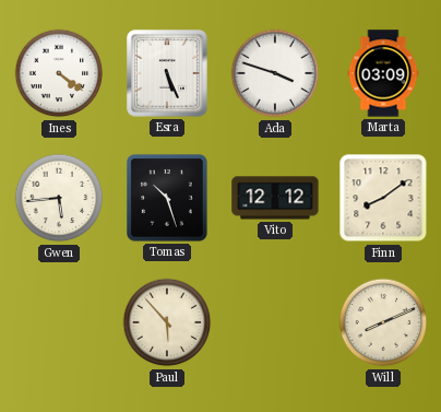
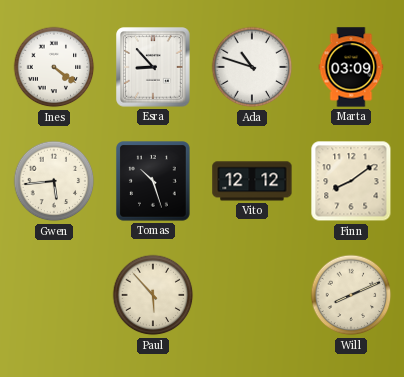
Esra: 5:26 -> 8:53 (153, 67)
Ada: 3:48 -> 10:48 (252, 67)
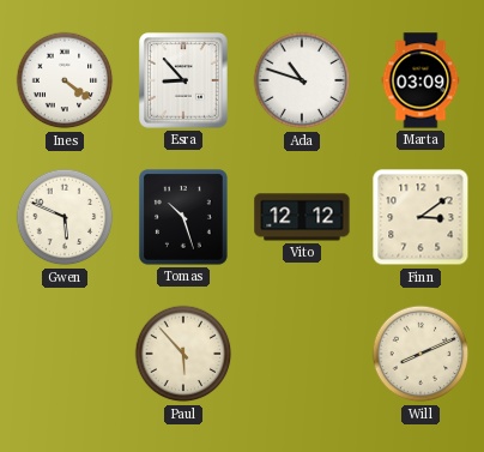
Gwen: 5:44 -> 5:49 (65, 217)
Finn: 8:09 -> 3:09 (421, 217)
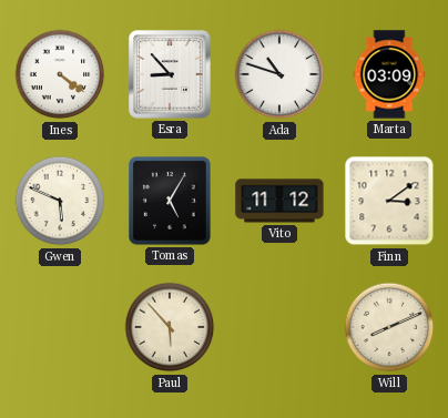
Tomas: 10:27 -> 5:05 (171, 201)
Vito: 12:12 -> 11:12 (279, 201)
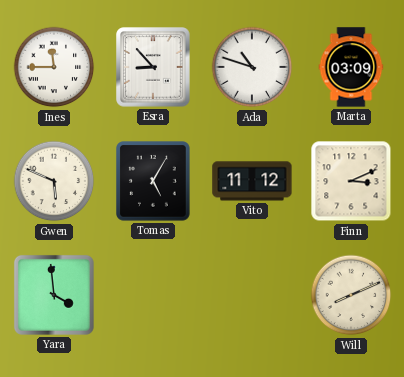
Ines: 4:21 -> 11:45 (54, 67)
Finn: 3:09 -> 3:11 (351, 181)
Yara: none -> 3:59 (54, 295)
Paul: 5:53 -> none (170, 327)
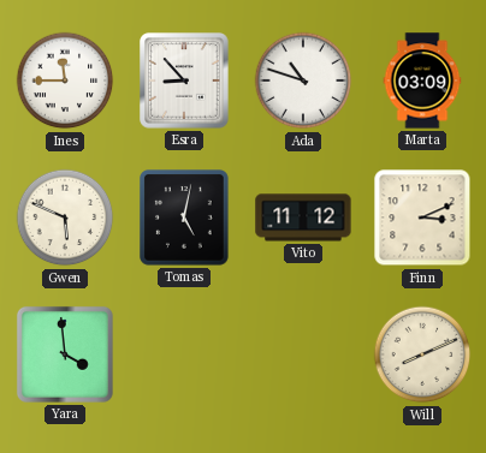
Tomas: 5:05 -> 5:02 (185, 217)
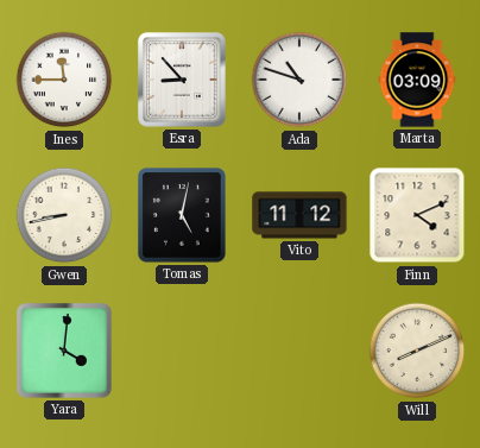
Gwen: 5:49 -> 8:43 (64, 215)
Finn: 3:11 -> 4:11 (417, 215)
Yara: 3:59 -> 4:01 (64, 351)
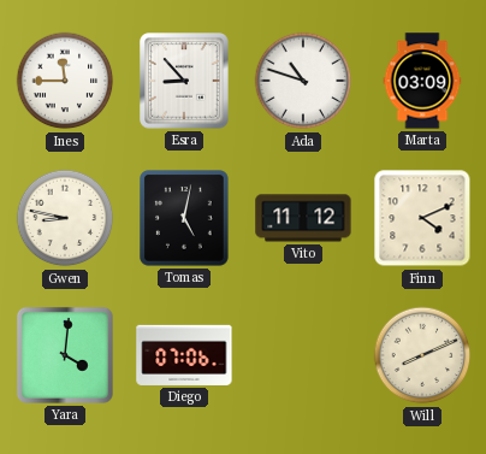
Gwen: 8:43 -> 8:47 (65, 218)
Diego: none -> 07:06 (184, 355)
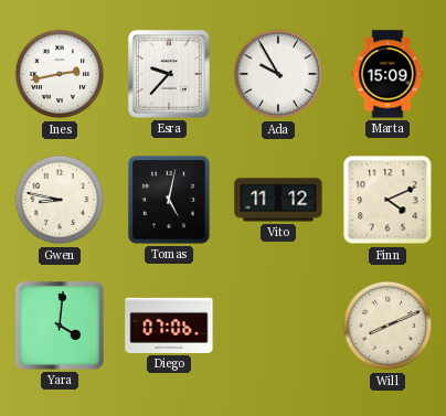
Ines: 11:45 -> 2:43 (60, 74)
Esra: 8:53 -> 9:37 (169, 74)
Ada: 10:48 -> 9:55 (278, 74)
Marta: 03:09 -> 15:09 (387, 74)
